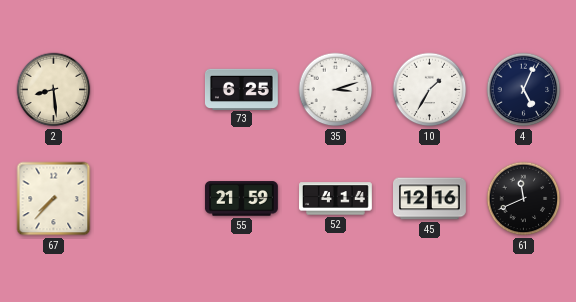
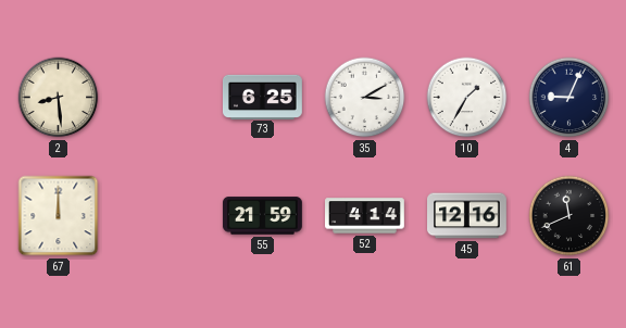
35: 3:12 -> 3:10 (365, 98)
4: 5:04 -> 9:04 (569, 98)
67: 7:37 -> 12:00 (59, 216)
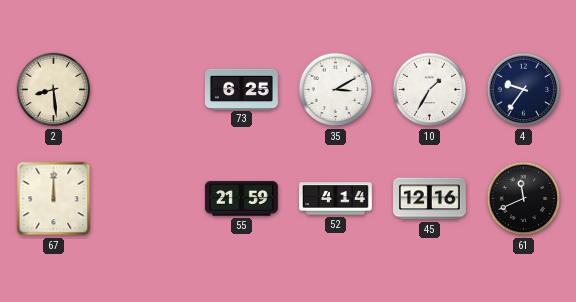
4: 9:04 -> 9:36 (524, 90)
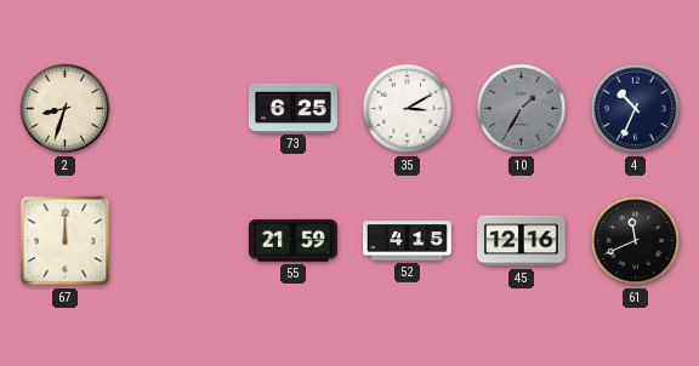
2: 8:29 -> 8:33 (66, 109)
10 dial: white -> grey (522, 109)
4: 9:36 -> 10:34 (636, 109)
52: 4:14 -> 4:15 (408, 241)
